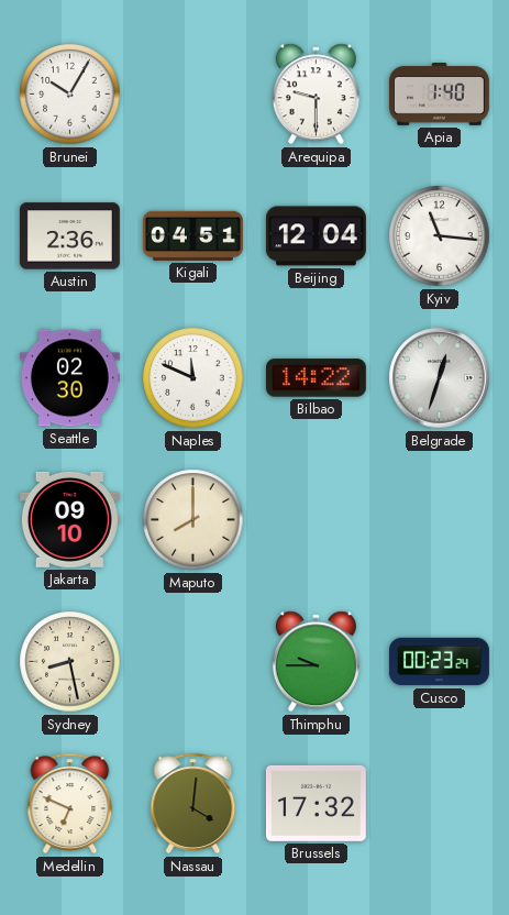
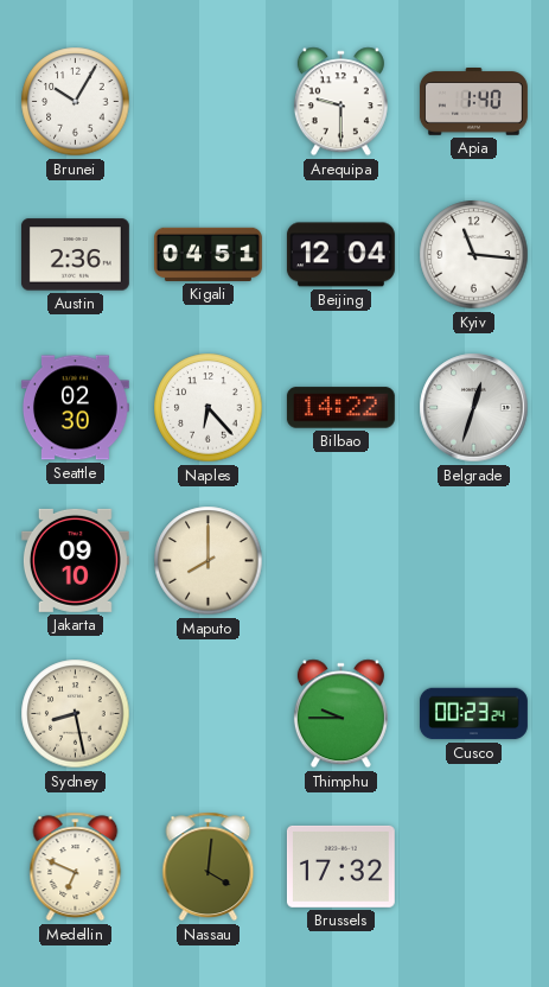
Naples: 11:49 -> 6:23 (209, 408)
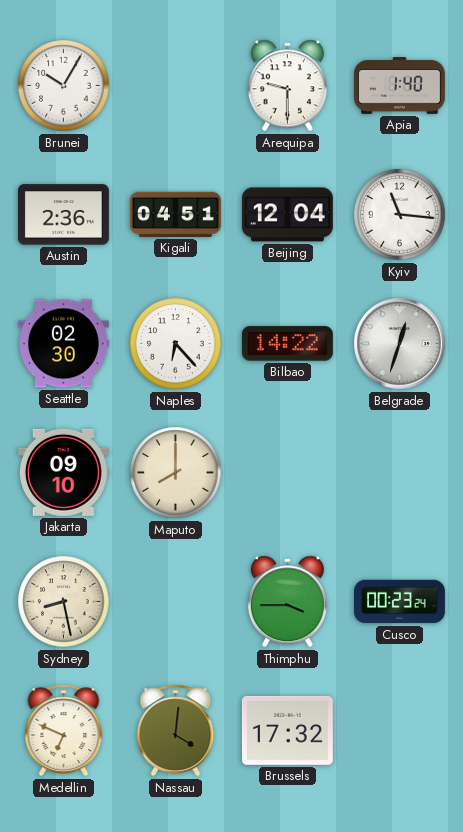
Thimphu: 9:45 -> 3:45 (287, 602)
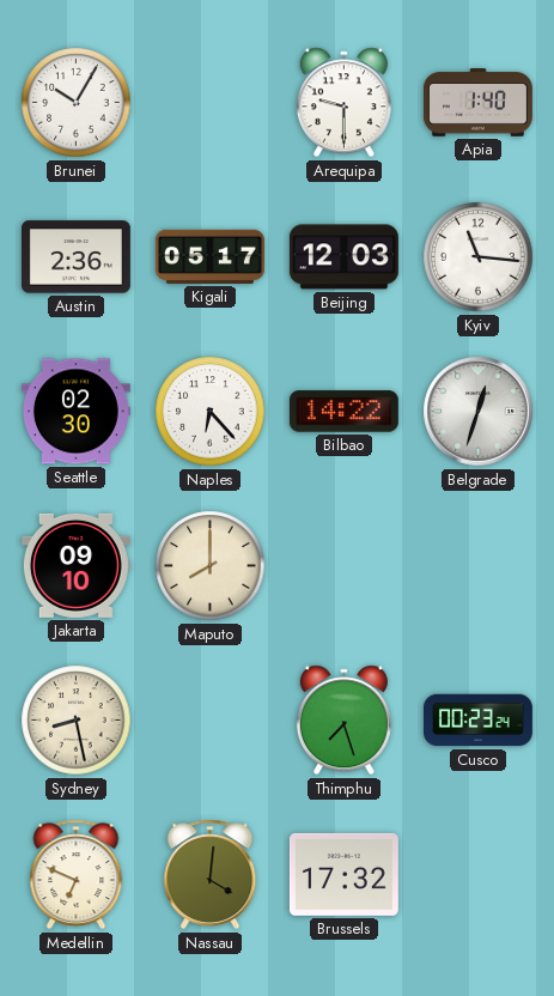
Kigali: 04:51 -> 05:17 (209, 256)
Beijing: 12:04 -> 12:03 (343, 257)
Thimphu: 3:45 -> 7:27 (343, 721)
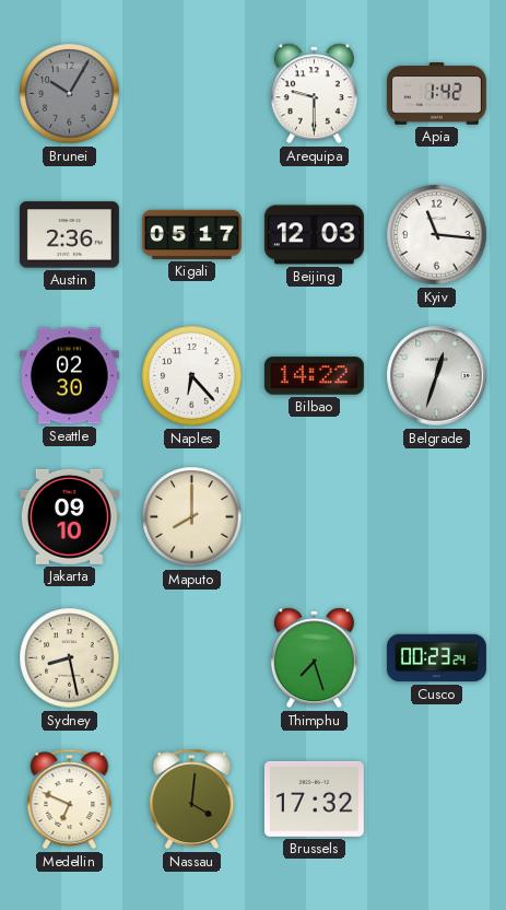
Brunei dial: white -> grey (70, 94)
Apia: 1:40 -> 1:42 (436, 94)
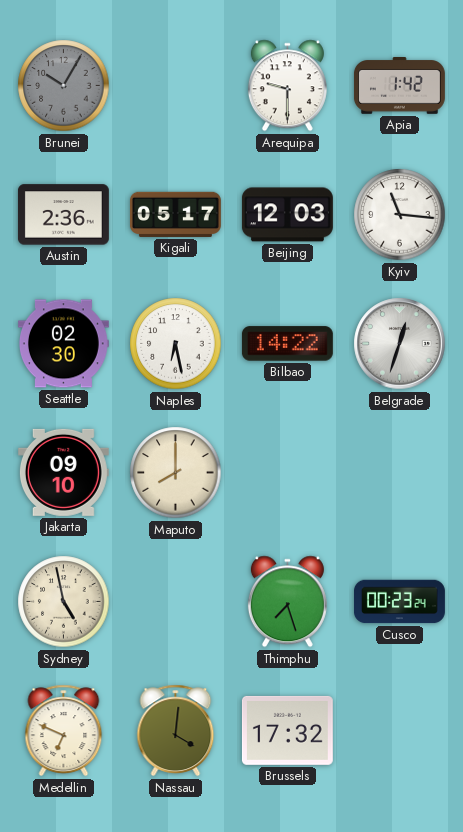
Naples: 6:23 -> 6:28 (176, 344)
Sydney: 8:28 -> 4:58 (64, 602)
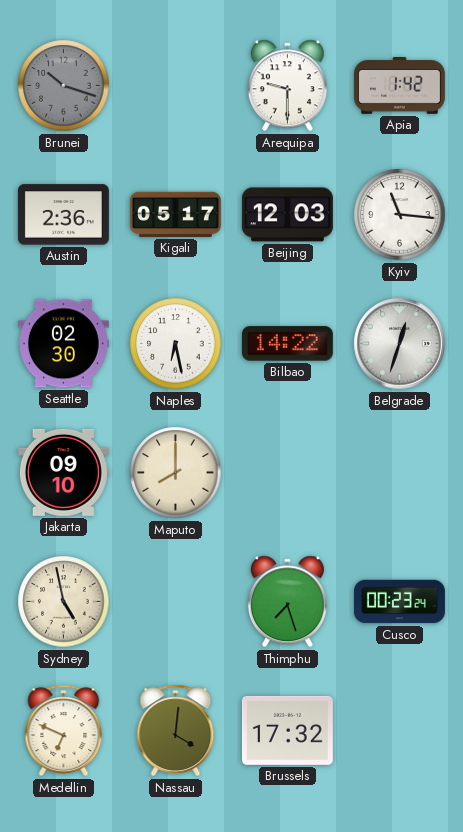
Brunei: 10:05 -> 10:18 (64, 86)
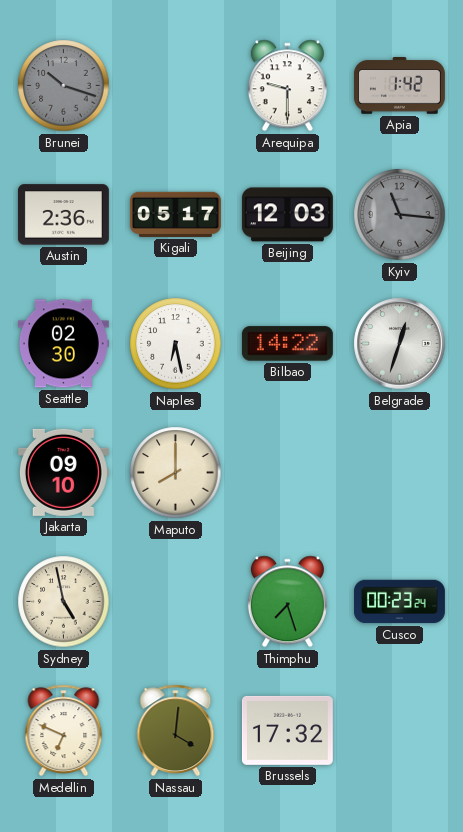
Kyiv dial: white -> grey (400, 215)
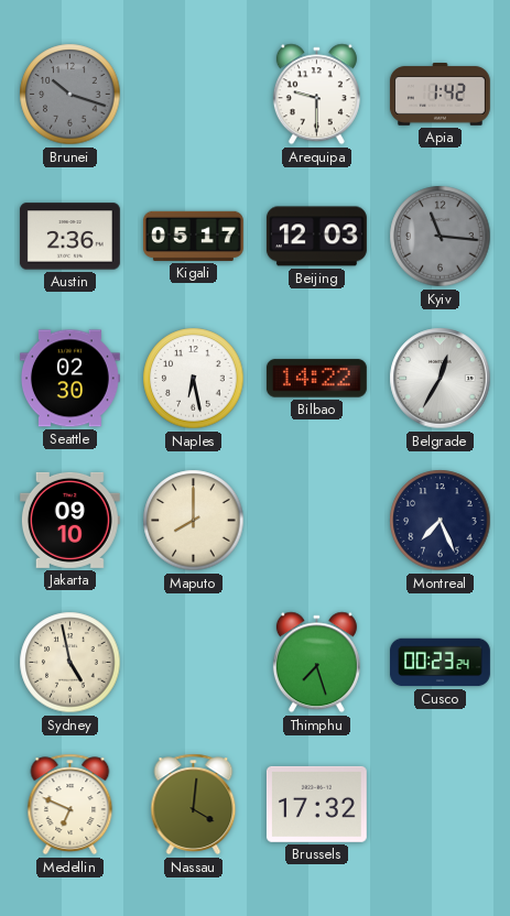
Belgrade: 12:33 -> 12:35 (441, 379)
Montreal: none -> 7:26 (441, 521)
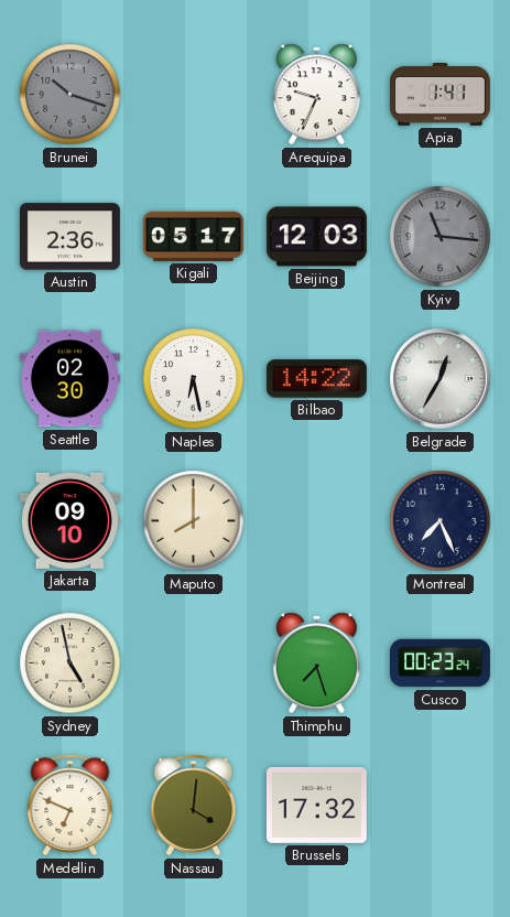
Arequipa: 9:30 -> 9:34 (316, 95)
Apia: 1:42 -> 1:41 (440, 95)
